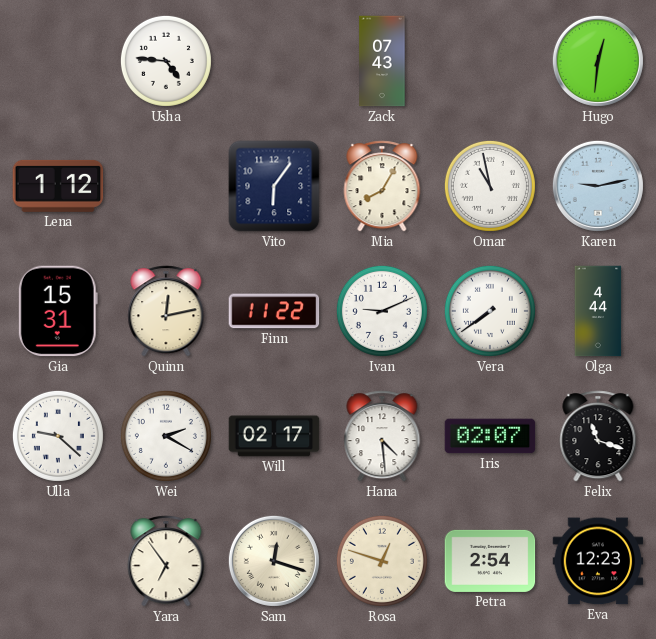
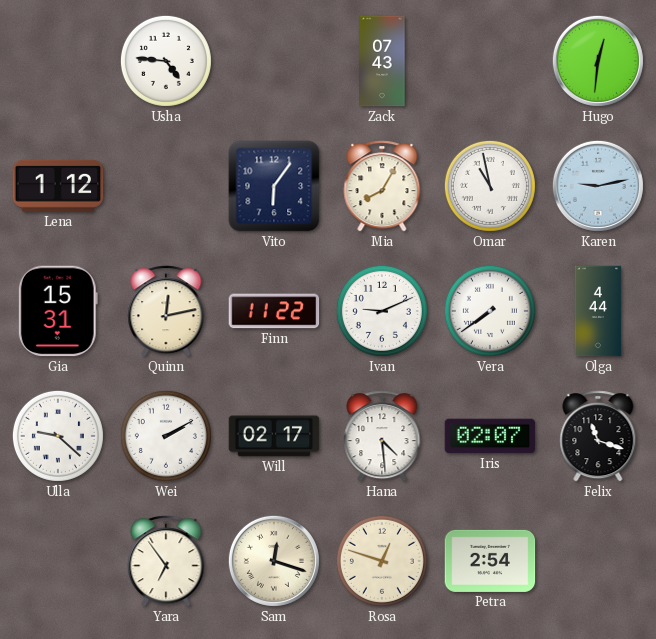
Wei: 2:20 -> 2:10 (166, 436)
Eva: 12:23 -> none (598, 561)
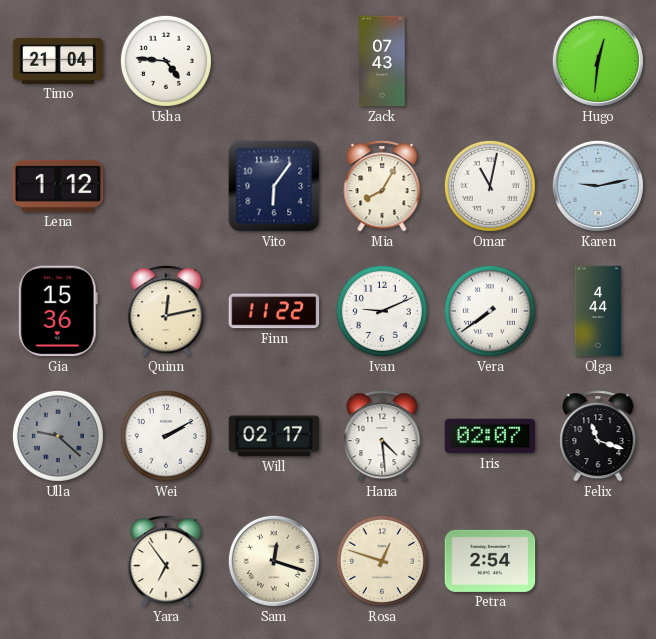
Timo: none -> 21:04 (58, 61)
Omar: 10:58 -> 11:02 (490, 186)
Gia: 15:31 -> 15:36 (58, 311)
Ulla dial: white -> grey (58, 436)
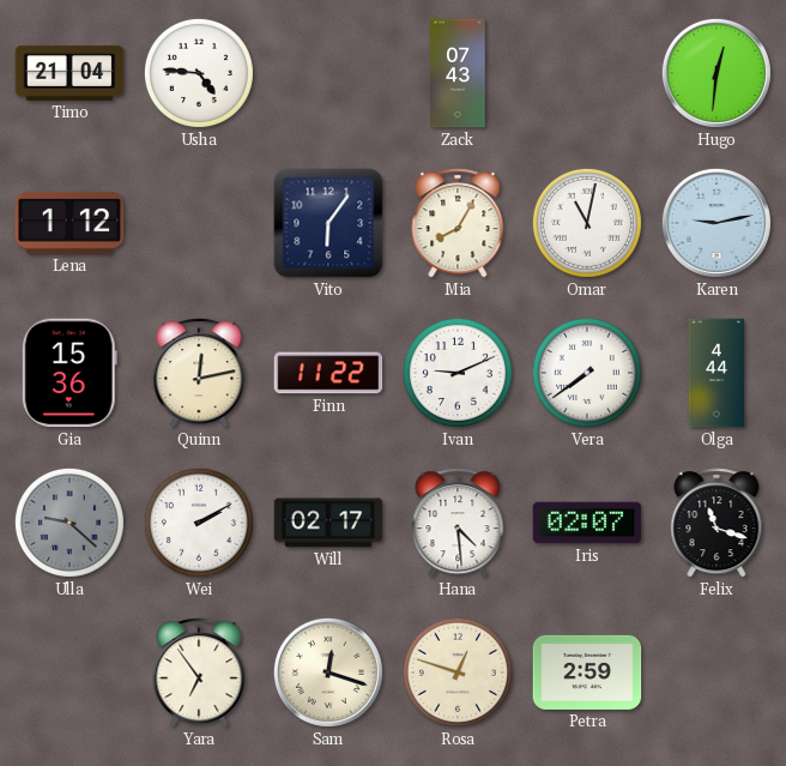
Petra: 2:54 -> 2:59 (587, 672)
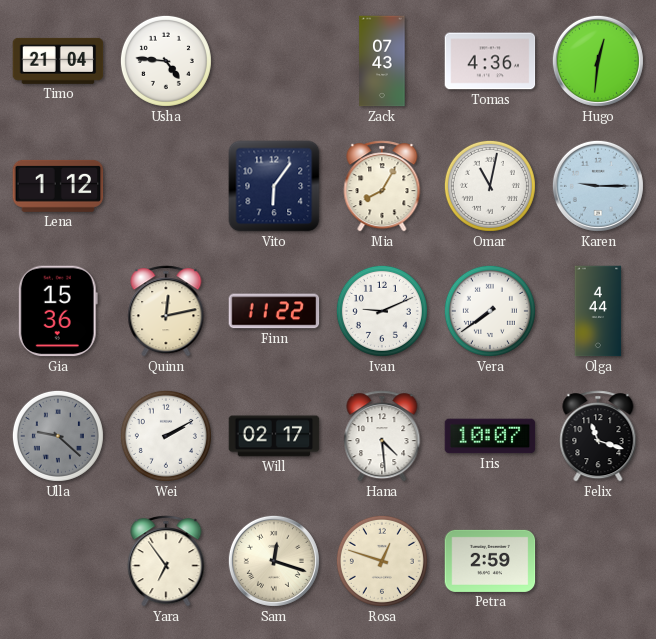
Tomas: none -> 4:36 (490, 61)
Karen: 9:13 -> 9:15 (598, 186)
Iris: 02:07 -> 10:07 (490, 436)
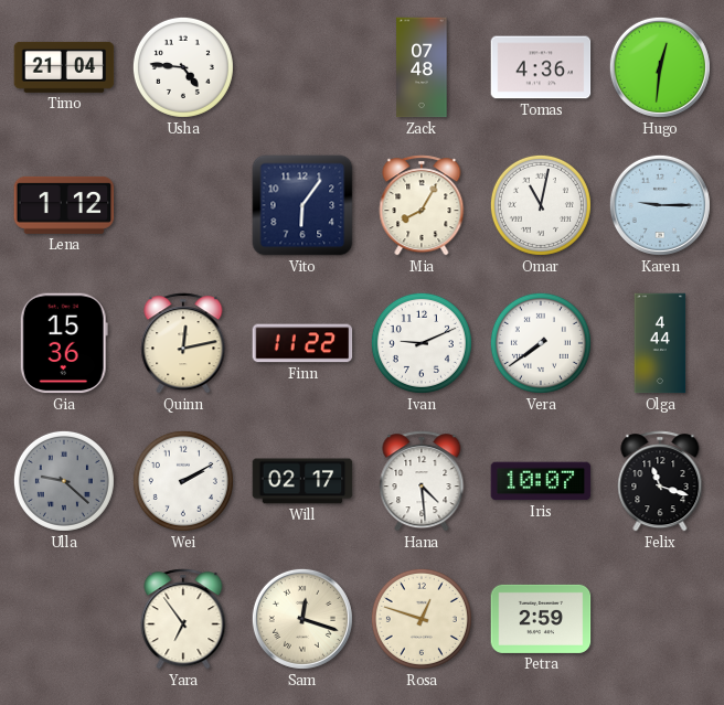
Zack: 07:43 -> 07:48 (422, 67)
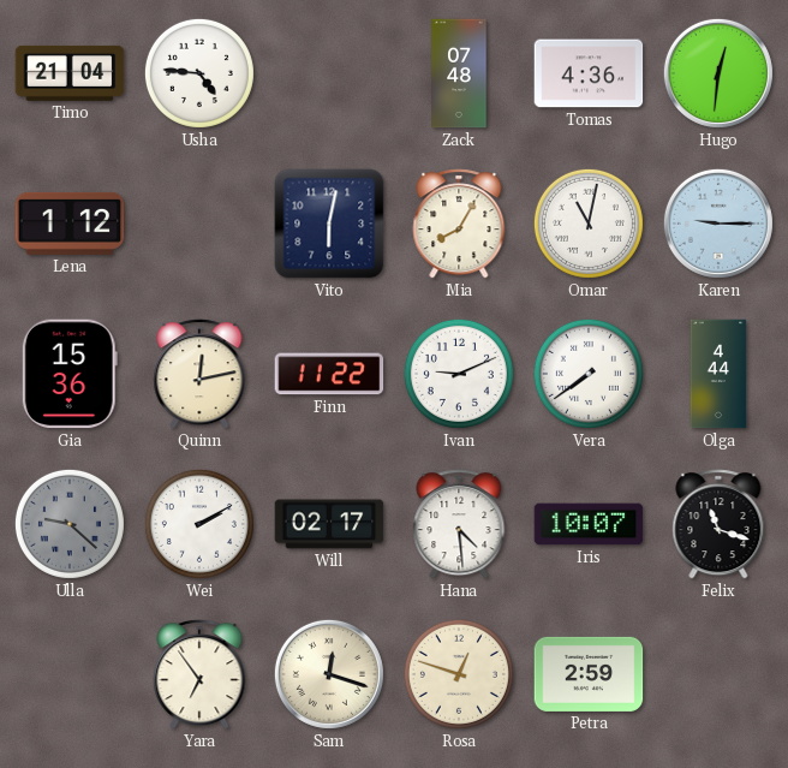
Vito: 6:06 -> 6:02 (329, 224)
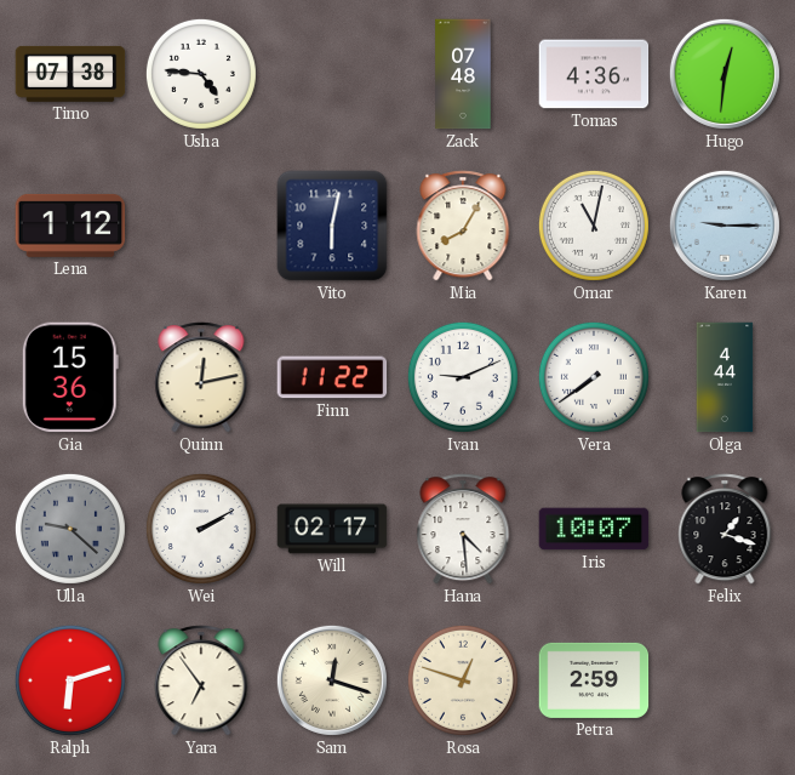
Timo: 21:04 -> 07:38 (70, 74)
Felix: 11:18 -> 1:18 (725, 529)
Ralph: none -> 6:12 (70, 680)
